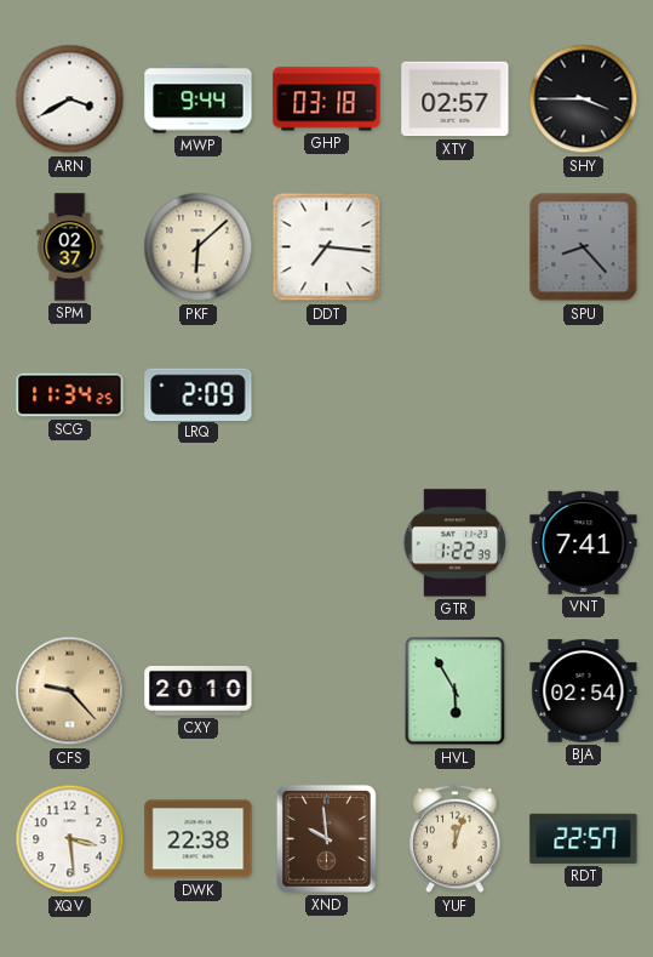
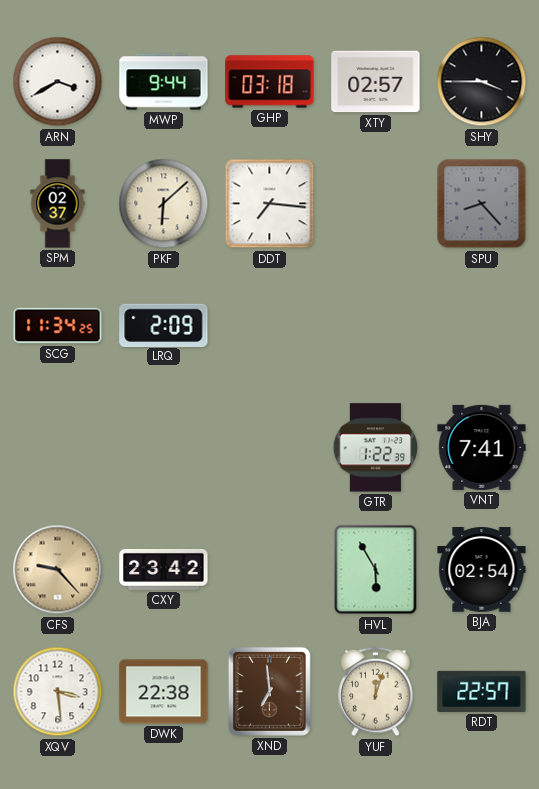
CXY: 20:10 -> 23:42 (164, 569)
XND: 9:59 -> 6:59 (269, 691)
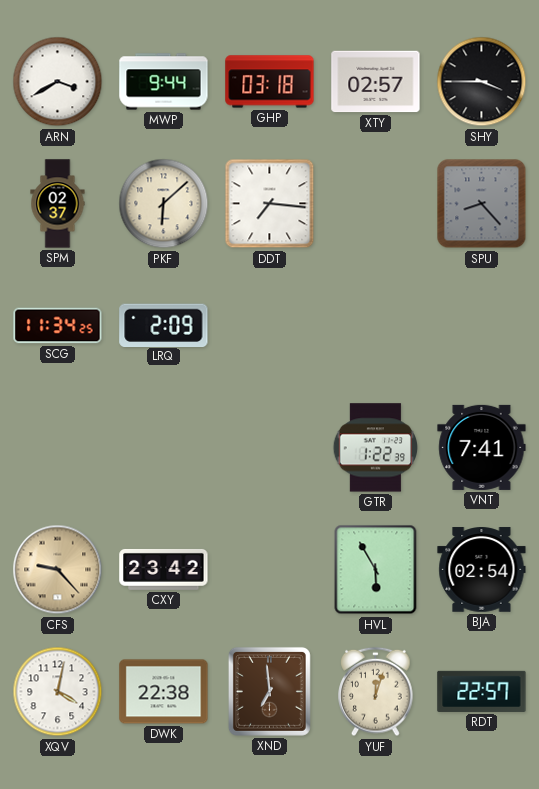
XQV: 3:29 -> 4:02 (58, 692)
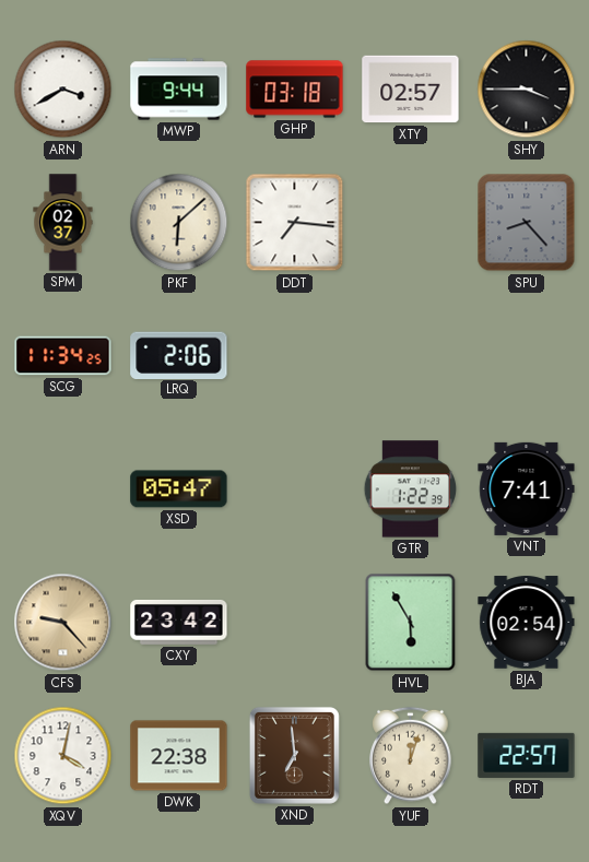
LRQ: 2:09 -> 2:06 (179, 355)
XSD: none -> 05:47 (179, 489)
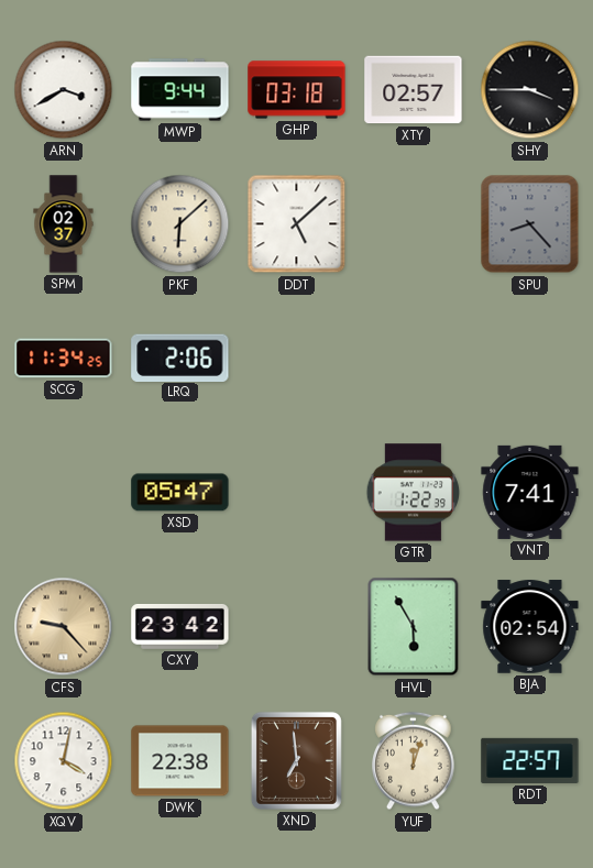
DDT: 7:16 -> 5:08 (297, 224)
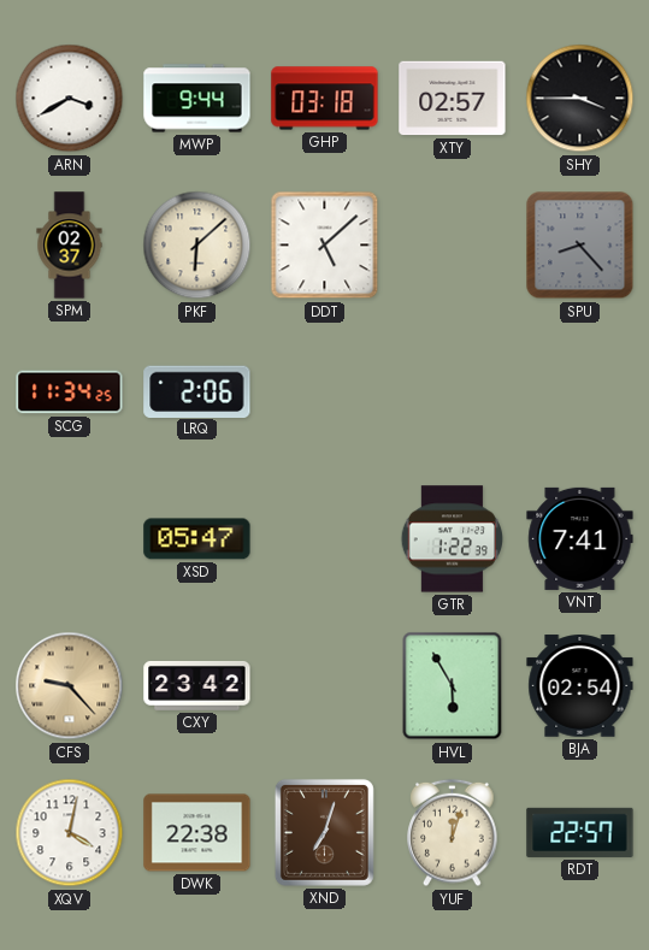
XND: 6:59 -> 7:03 (324, 832)
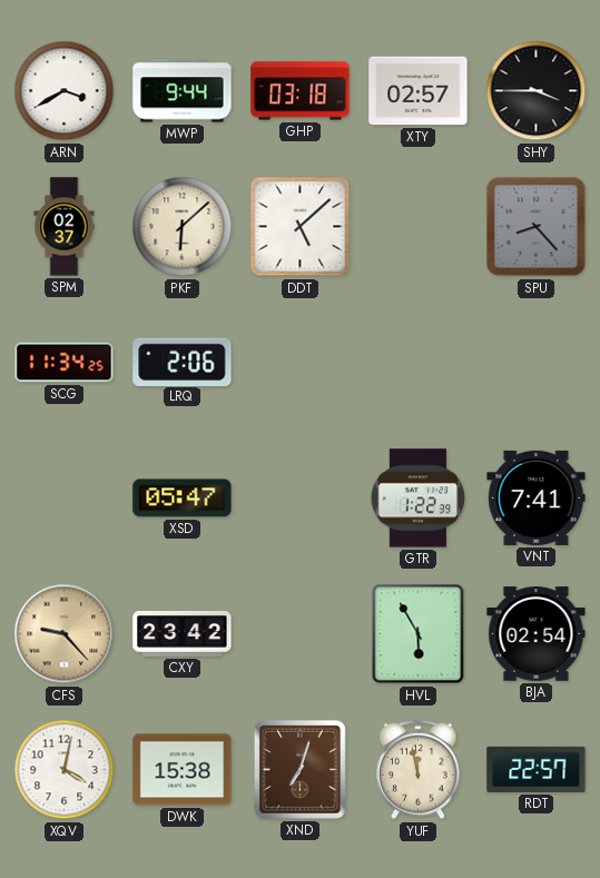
DWK: 22:38 -> 15:38 (183, 770)
YUF: 12:03 -> 11:58 (419, 770)
